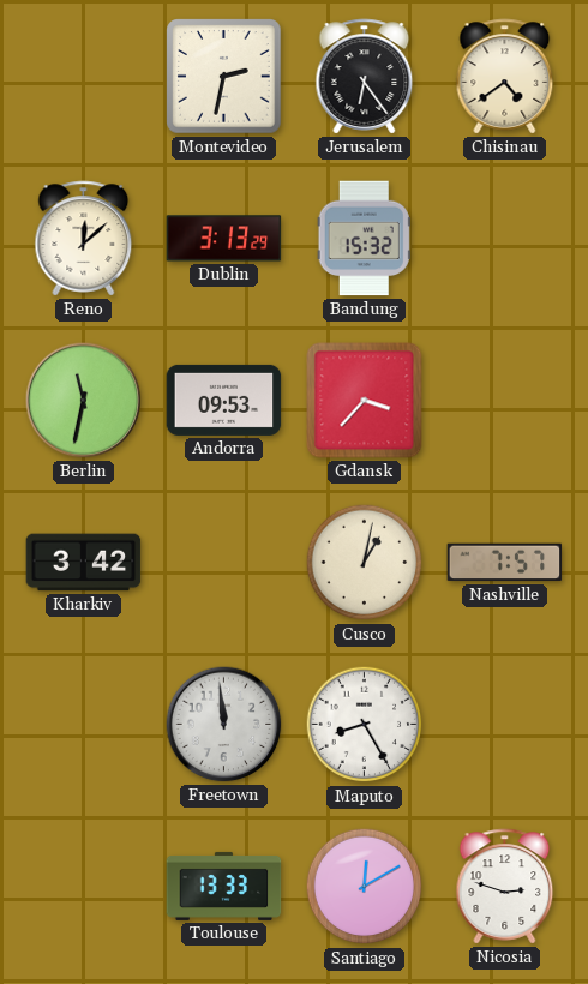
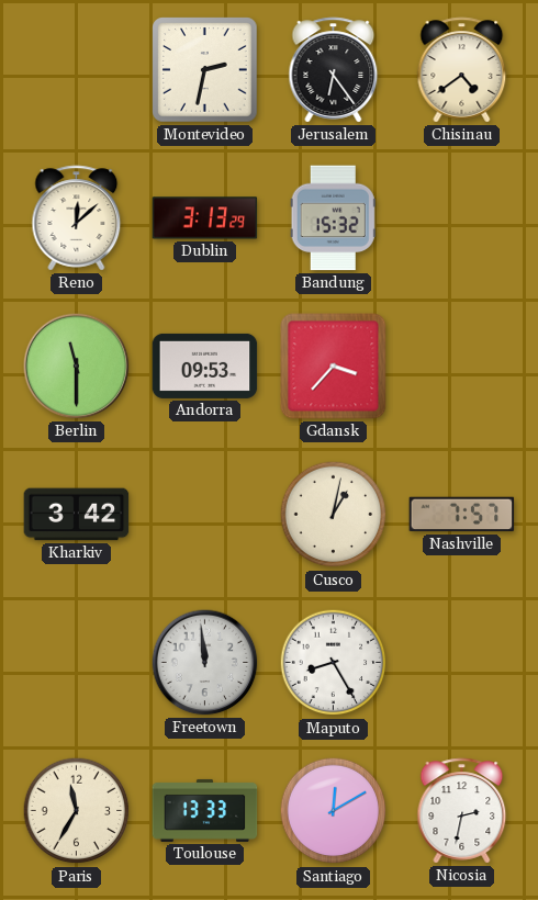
Berlin: 11:32 -> 11:30 (77, 367)
Paris: none -> 11:35 (77, 811)
Nicosia: 2:48 -> 2:32 (462, 811)
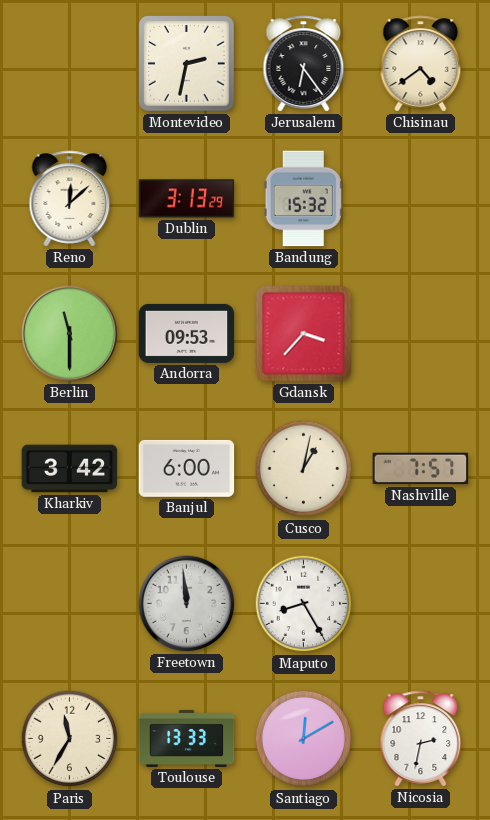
Banjul: none -> 6:00 (187, 468)
